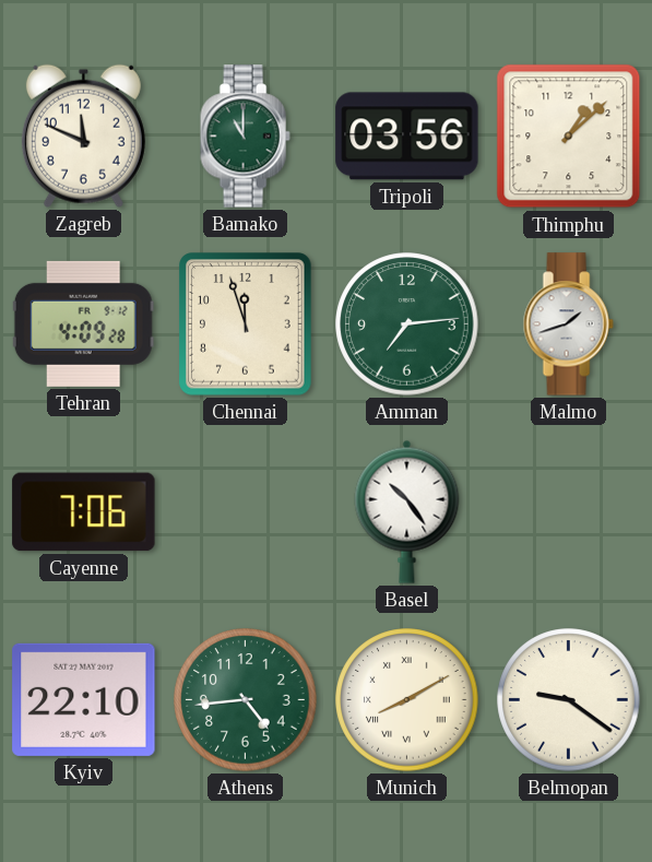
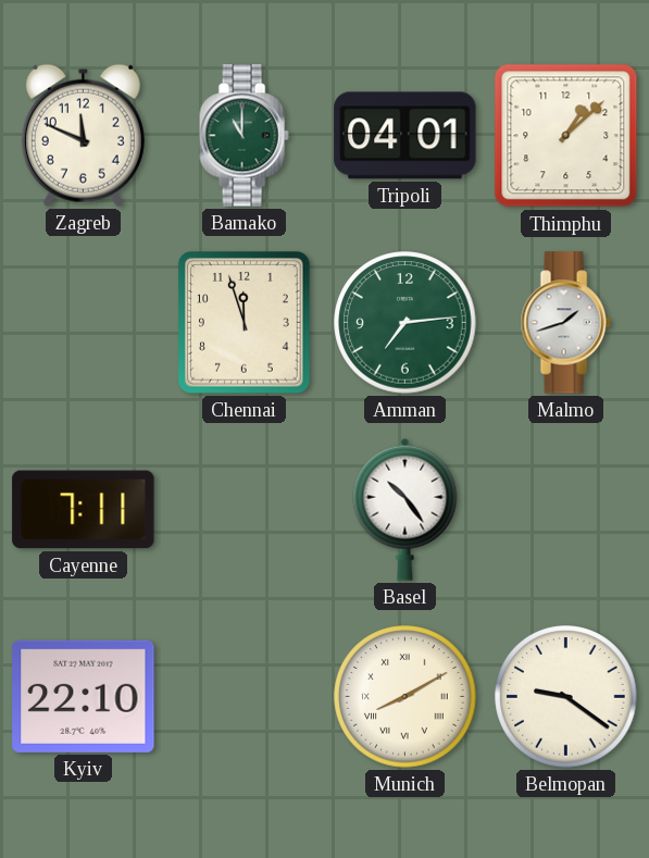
Tripoli: 03:56 -> 04:01 (405, 136)
Tehran: 4:09 -> none (83, 323)
Cayenne: 7:06 -> 7:11 (84, 510)
Athens: 4:44 -> none (246, 700)
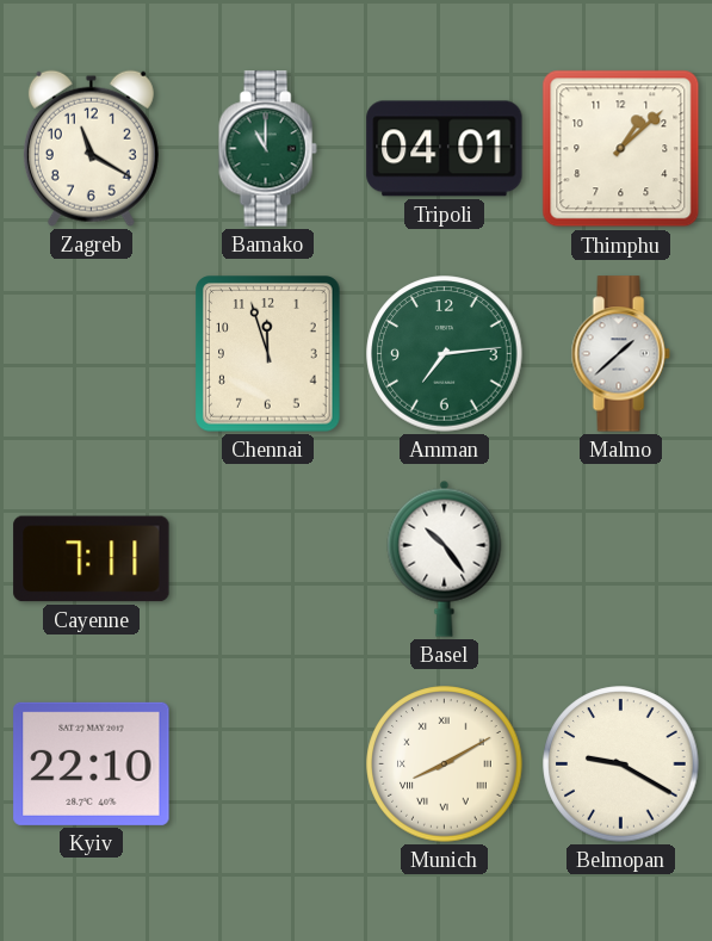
Zagreb: 11:49 -> 11:20 (91, 148)
Malmo: 1:42 -> 1:38 (620, 354)
Belmopan: 9:21 -> 9:20 (621, 764)
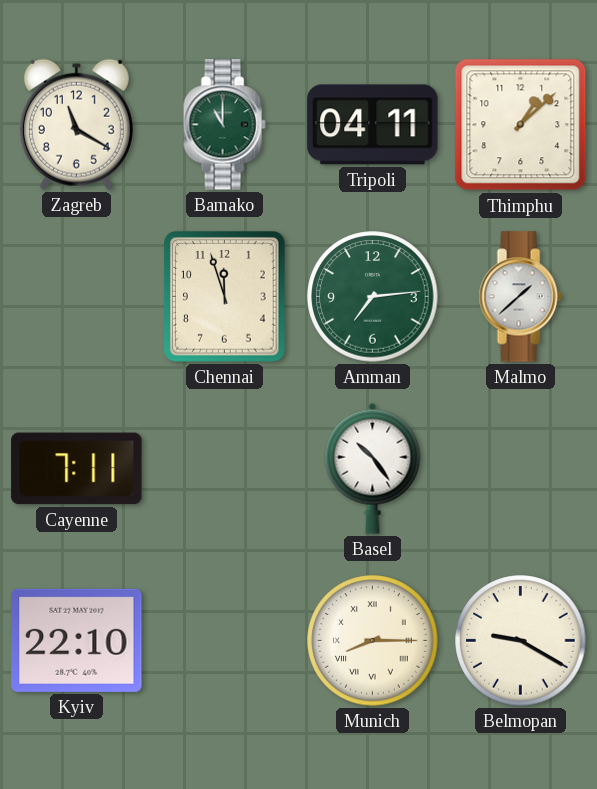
Tripoli: 04:01 -> 04:11 (373, 125)
Munich: 8:10 -> 8:15 (373, 641)
